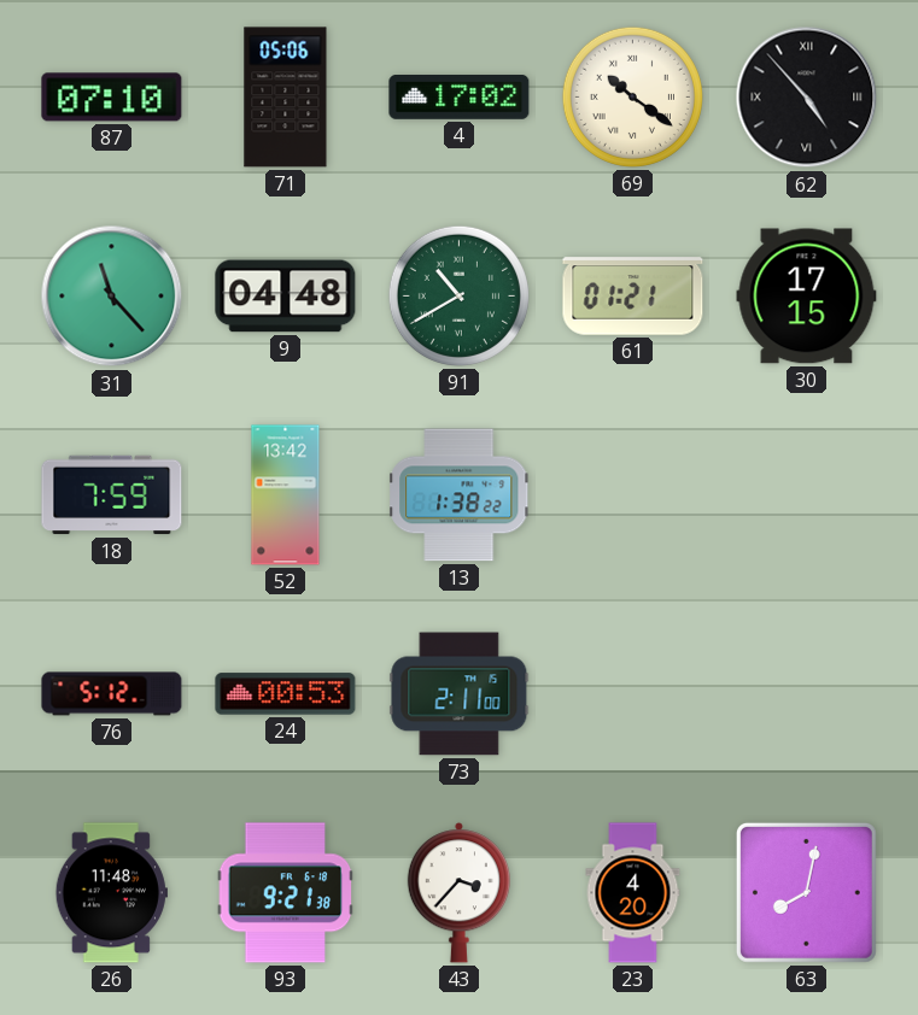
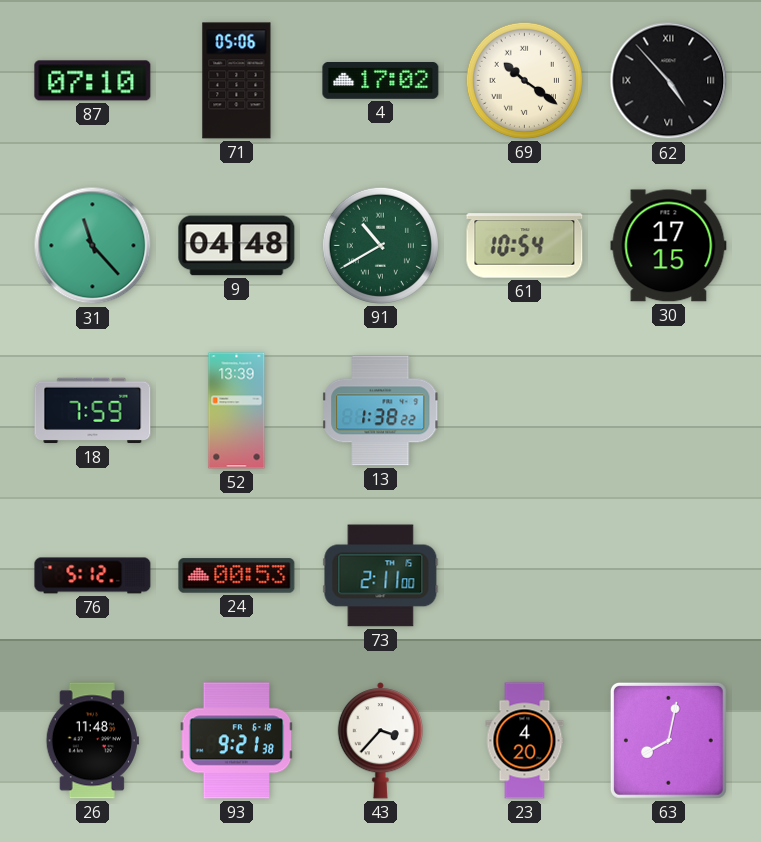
61: 01:21 -> 10:54 (525, 246)
52: 13:42 -> 13:39 (237, 411)
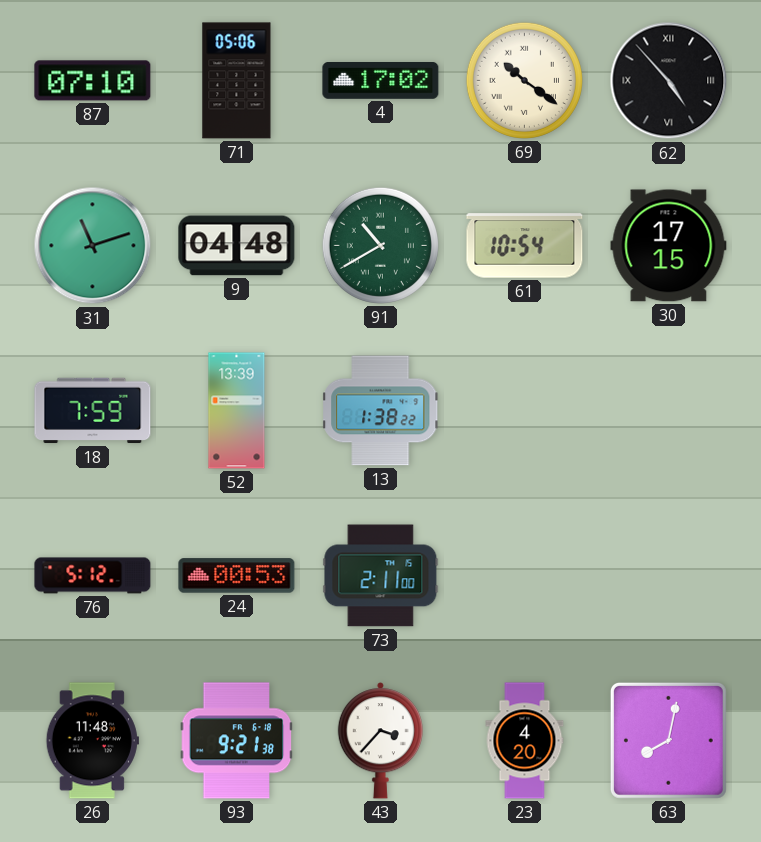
31: 11:23 -> 11:12 (93, 246)
